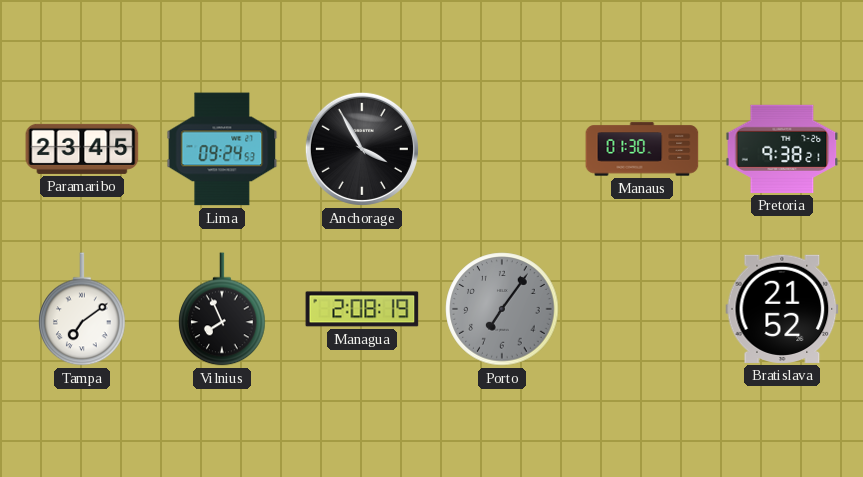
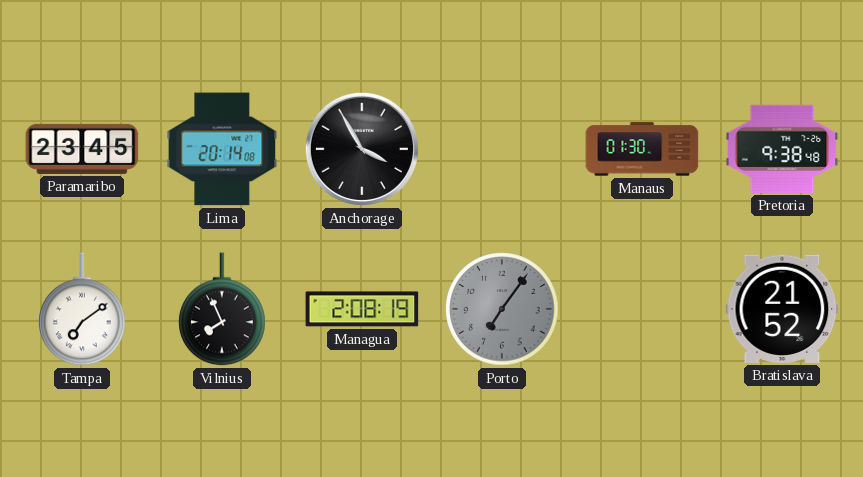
Lima: 09:24 -> 20:14 (222, 149)
Pretoria: 9:38:21 -> 9:38:48 (782, 149)
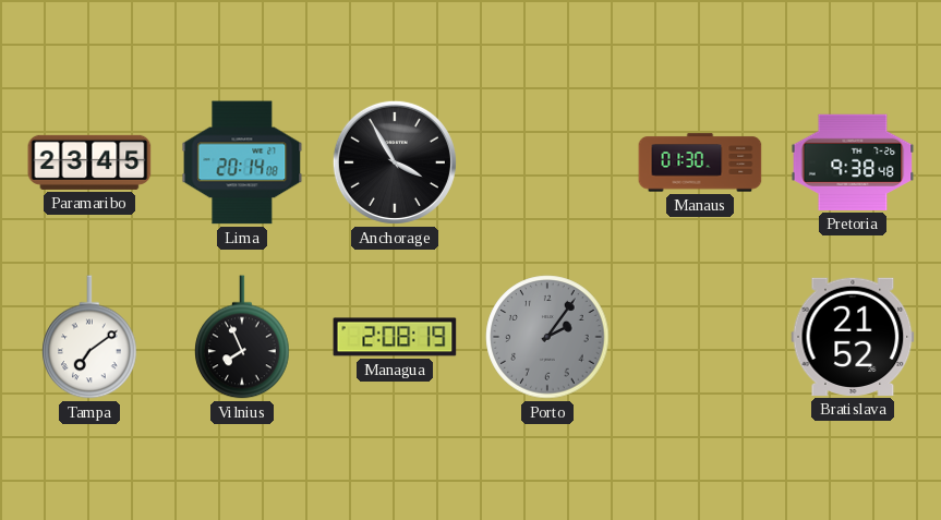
Porto: 7:06 -> 2:06 (547, 337)
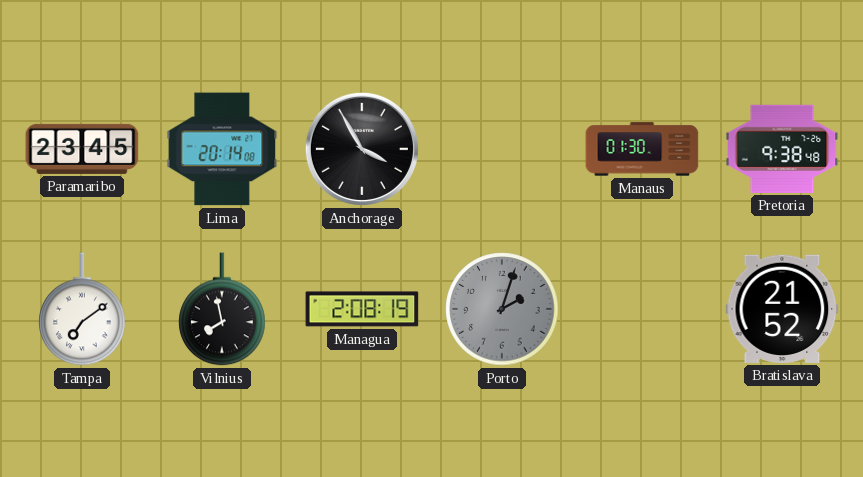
Vilnius: 7:56 -> 7:58 (222, 309)
Porto: 2:06 -> 2:03 (502, 309)
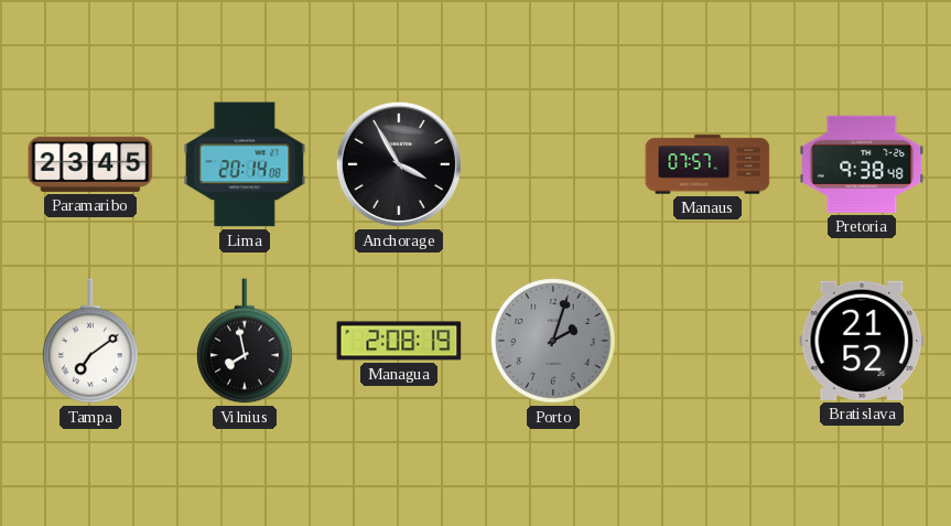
Manaus: 01:30 -> 07:57 (707, 164)
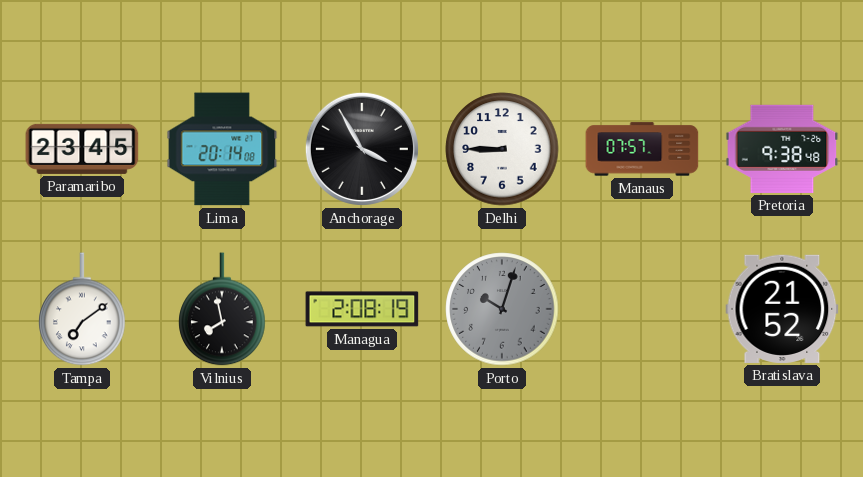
Delhi: none -> 8:45 (502, 149)
Porto: 2:03 -> 10:03 (502, 309)
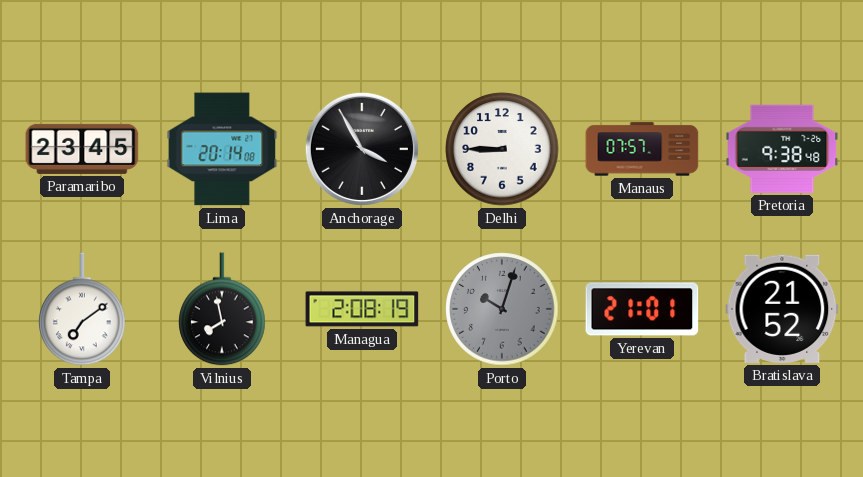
Yerevan: none -> 21:01 (642, 309)
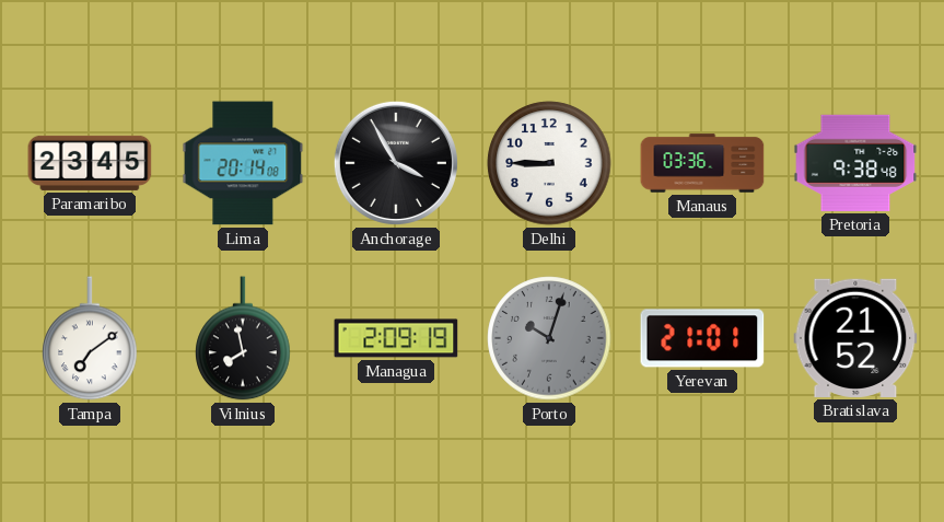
Manaus: 07:57 -> 03:36 (702, 163)
Managua: 2:08 -> 2:09 (396, 338)
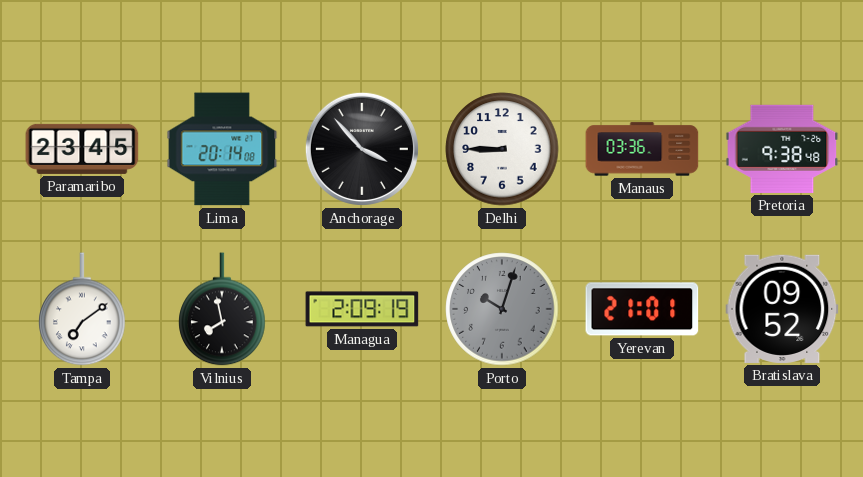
Anchorage: 3:55 -> 3:53 (362, 149)
Bratislava: 21:52 -> 09:52 (782, 309)
